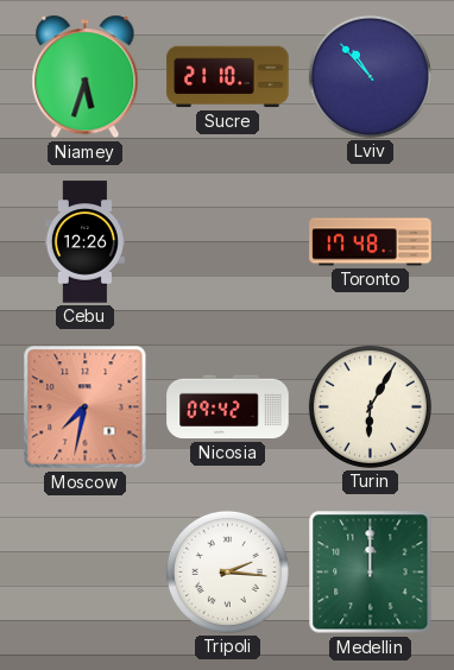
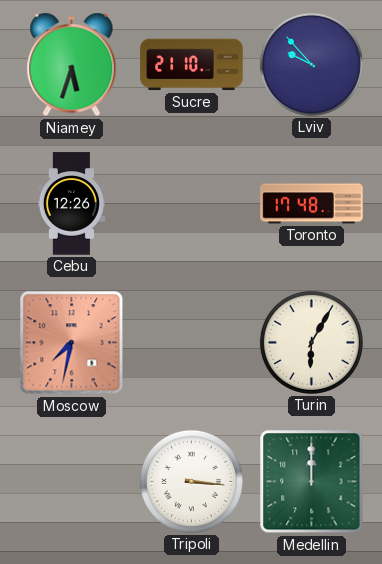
Lviv: 10:53 -> 9:53 (311, 64)
Nicosia: 09:42 -> none (228, 407)
Tripoli: 2:16 -> 3:16 (191, 481)
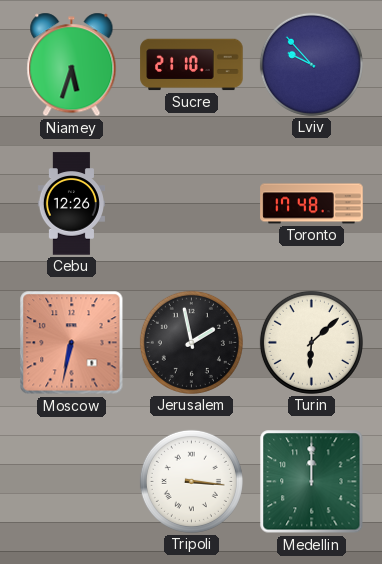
Moscow: 7:32 -> 6:32 (72, 343)
Jerusalem: none -> 1:58 (191, 342)
Turin: 6:05 -> 6:08 (311, 342)
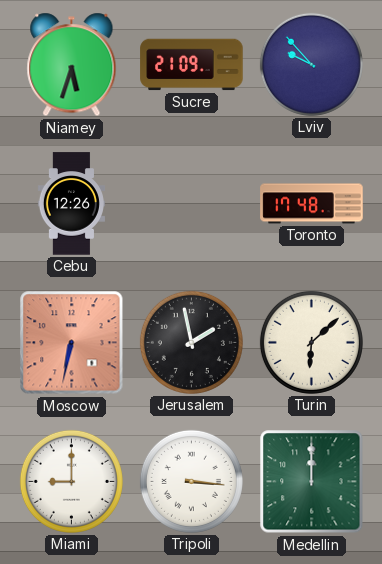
Sucre: 21:10 -> 21:09 (192, 65)
Miami: none -> 9:00 (71, 481)
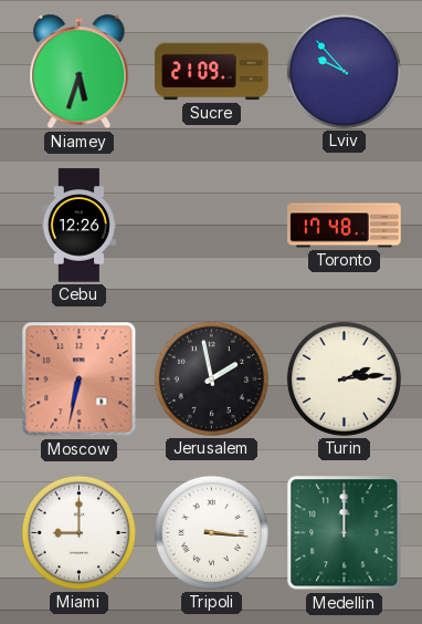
Turin: 6:08 -> 2:14 (344, 378)
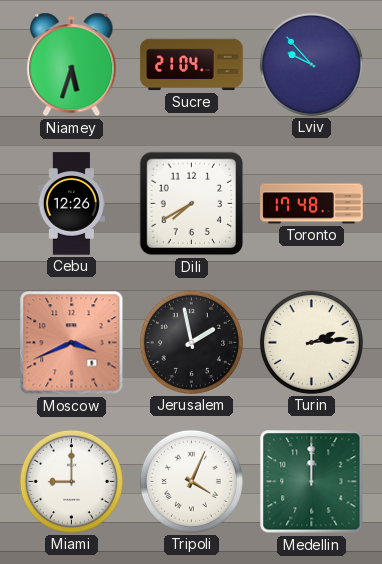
Sucre: 21:09 -> 21:04 (192, 65)
Dili: none -> 7:40 (192, 204)
Moscow: 6:32 -> 3:41 (72, 343)
Tripoli: 3:16 -> 4:04 (191, 481)
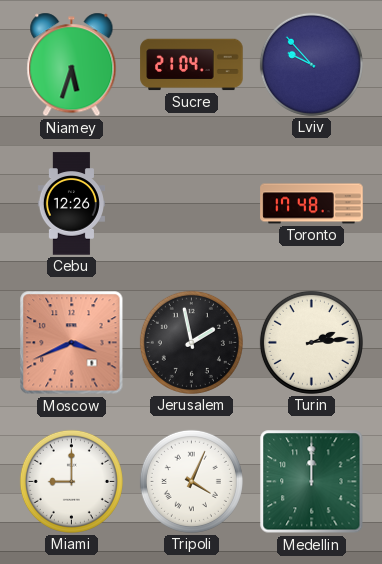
Dili: 7:40 -> none (192, 204)
